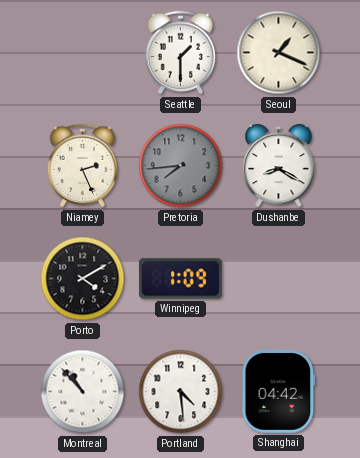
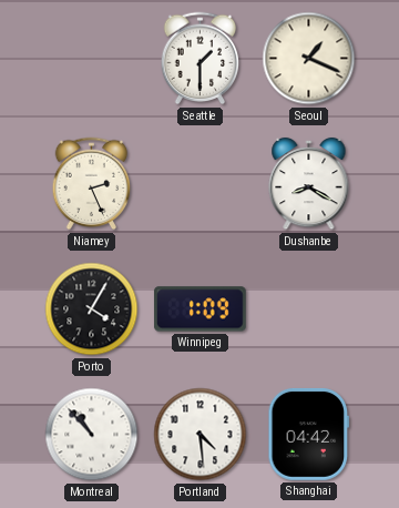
Pretoria: 7:44 -> none (181, 166)
Porto: 4:10 -> 4:05 (92, 309)
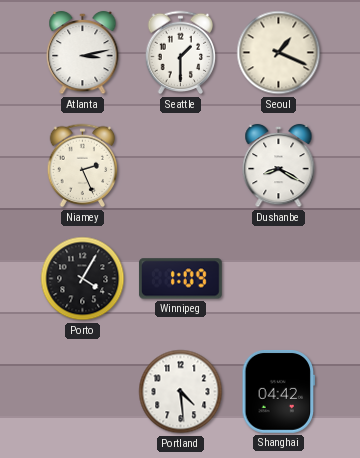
Atlanta: none -> 3:13 (83, 53)
Montreal: 10:53 -> none (92, 435)
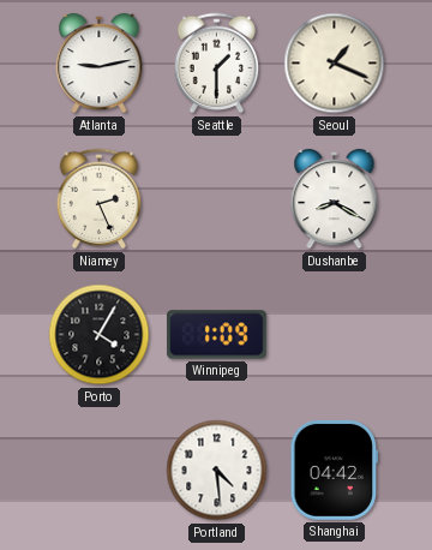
Atlanta: 3:13 -> 9:13 (100, 64)
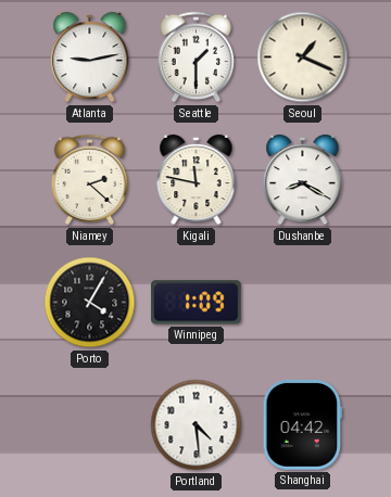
Niamey: 2:26 -> 2:22 (90, 180)
Kigali: none -> 11:47 (197, 180)
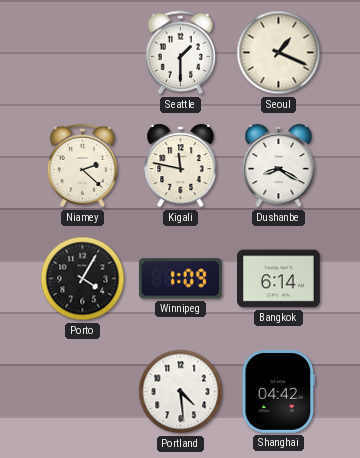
Atlanta: 9:13 -> none (90, 58)
Bangkok: none -> 6:14 (279, 279)
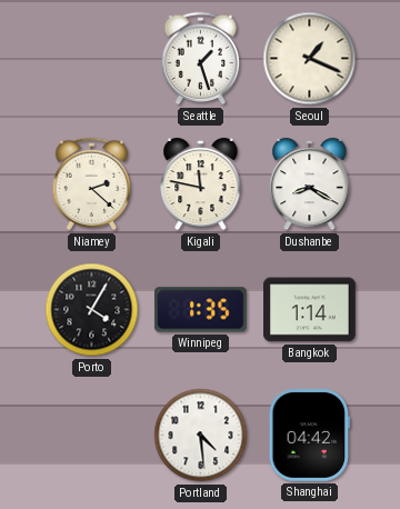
Seattle: 1:30 -> 1:27 (201, 59)
Winnipeg: 1:09 -> 1:35 (200, 310)
Bangkok: 6:14 -> 1:14 (310, 310)
